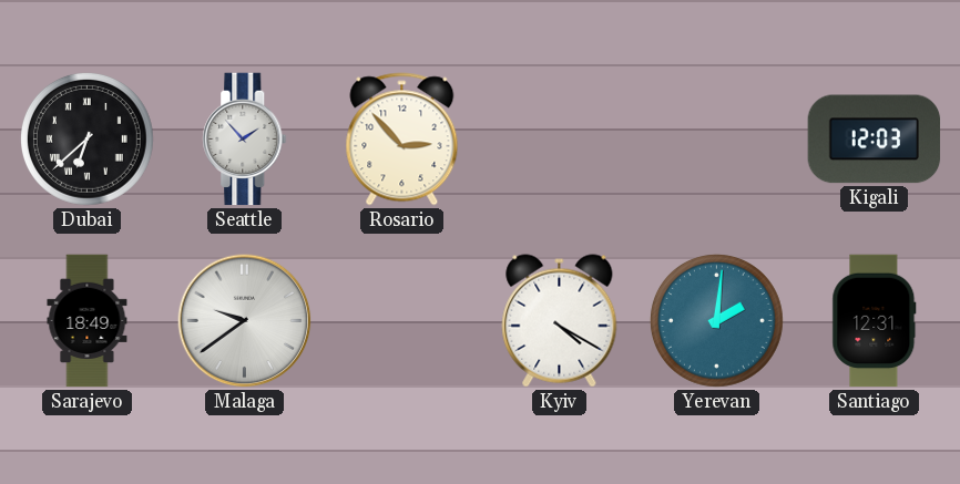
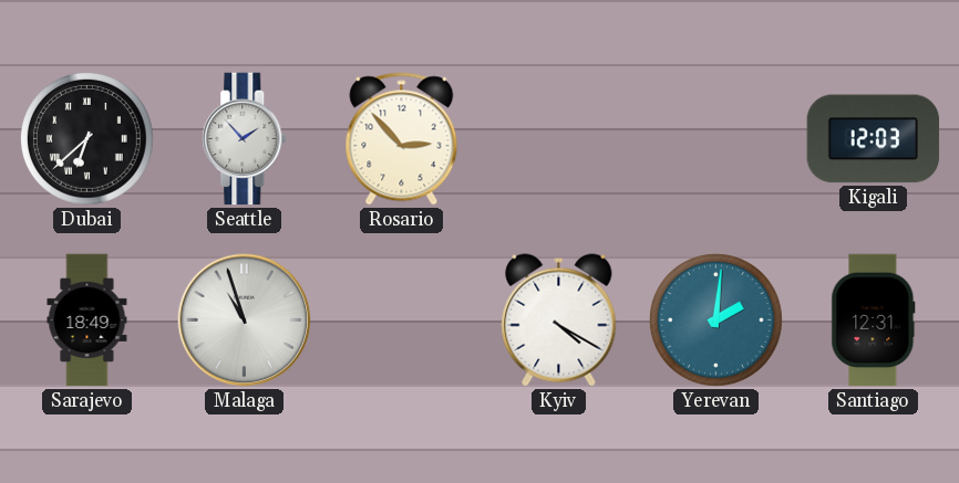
Malaga: 9:39 -> 10:57 (245, 321)
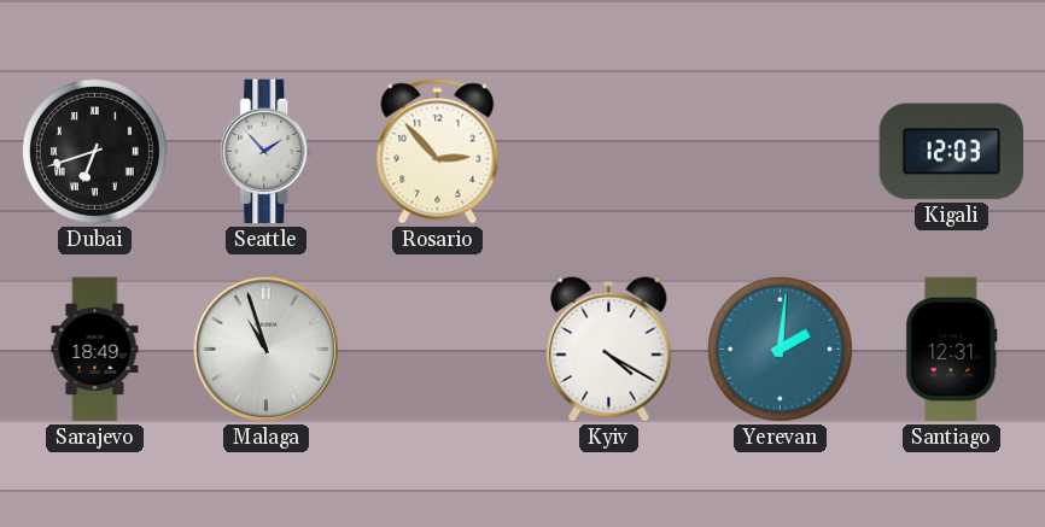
Dubai: 6:38 -> 6:42 (94, 151)
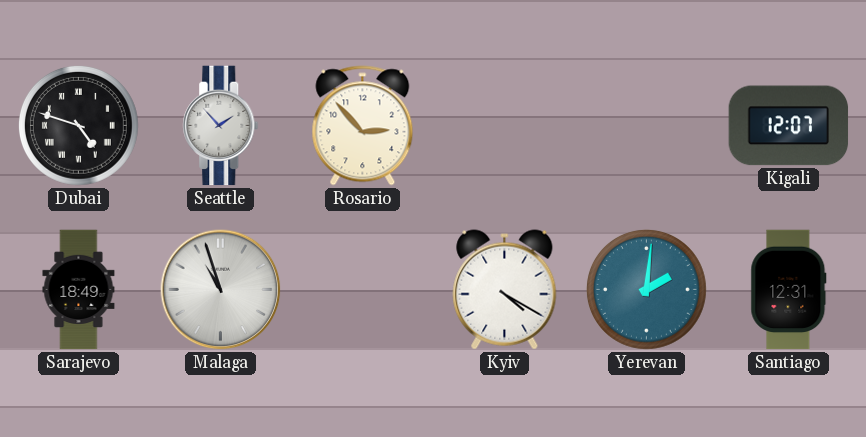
Dubai: 6:42 -> 4:48 (78, 125)
Kigali: 12:03 -> 12:07 (789, 126)
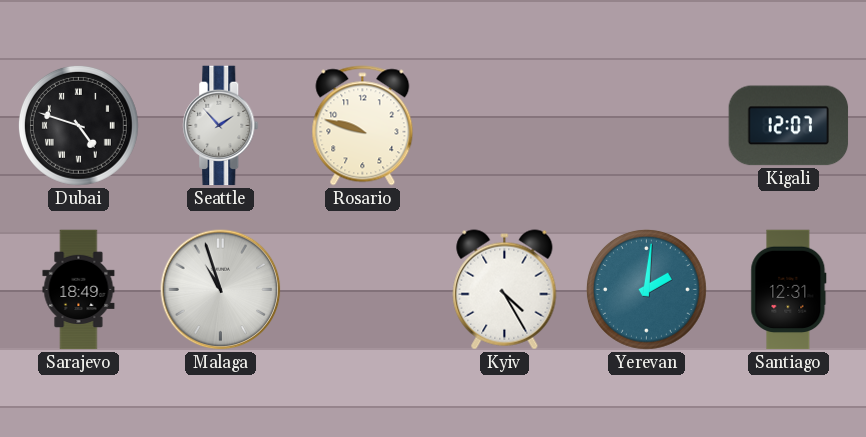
Rosario: 2:53 -> 9:48 (363, 126)
Kyiv: 4:20 -> 4:25 (505, 290)
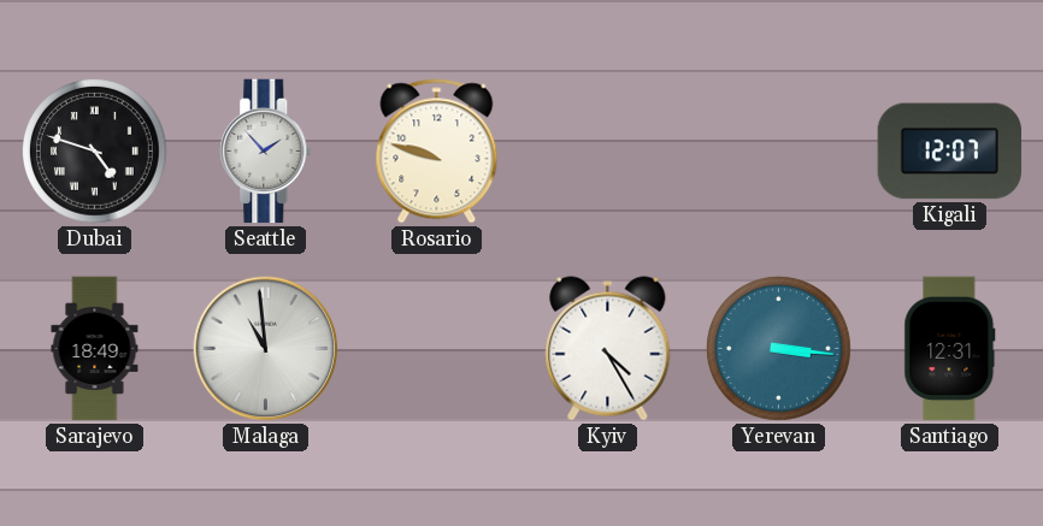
Malaga: 10:57 -> 10:59 (266, 349)
Yerevan: 2:01 -> 3:16 (778, 348)
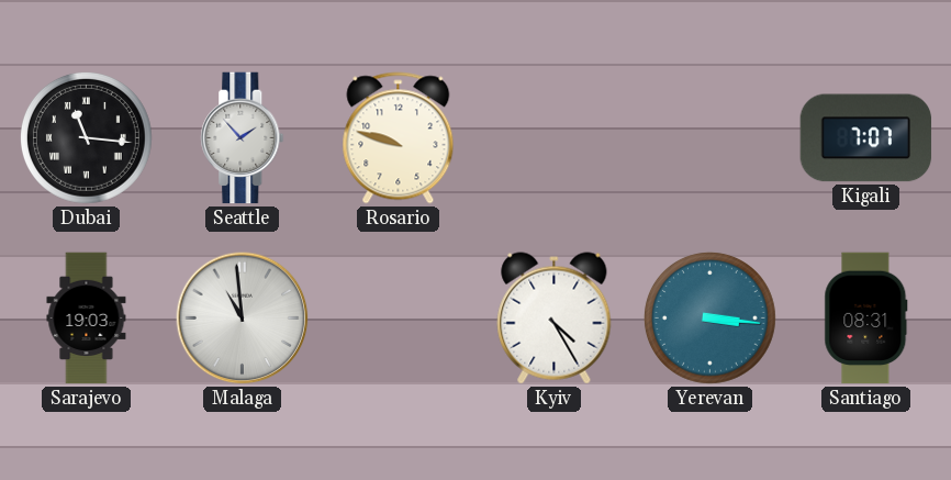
Dubai: 4:48 -> 11:16 (86, 137)
Kigali: 12:07 -> 7:07 (866, 138)
Sarajevo: 18:49 -> 19:03 (87, 319)
Santiago: 12:31 -> 08:31 (866, 319)
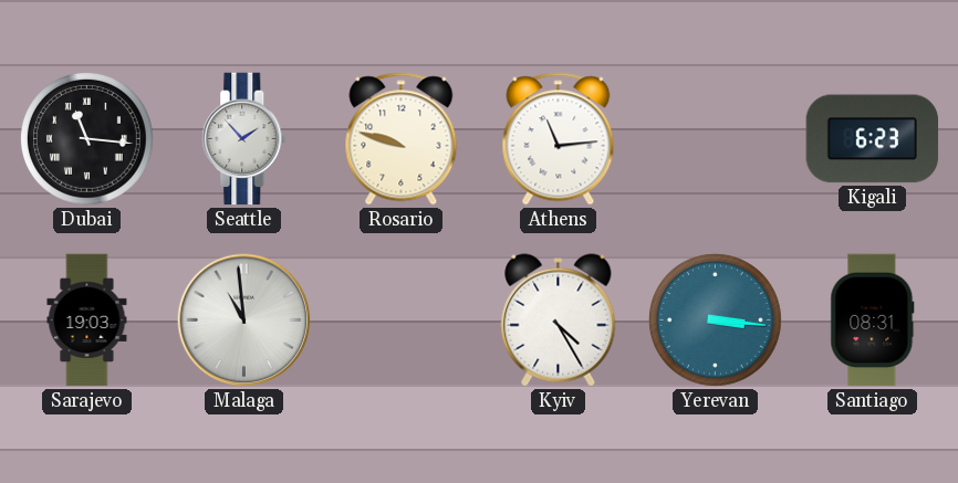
Athens: none -> 11:14 (559, 139)
Kigali: 7:07 -> 6:23 (873, 139)
